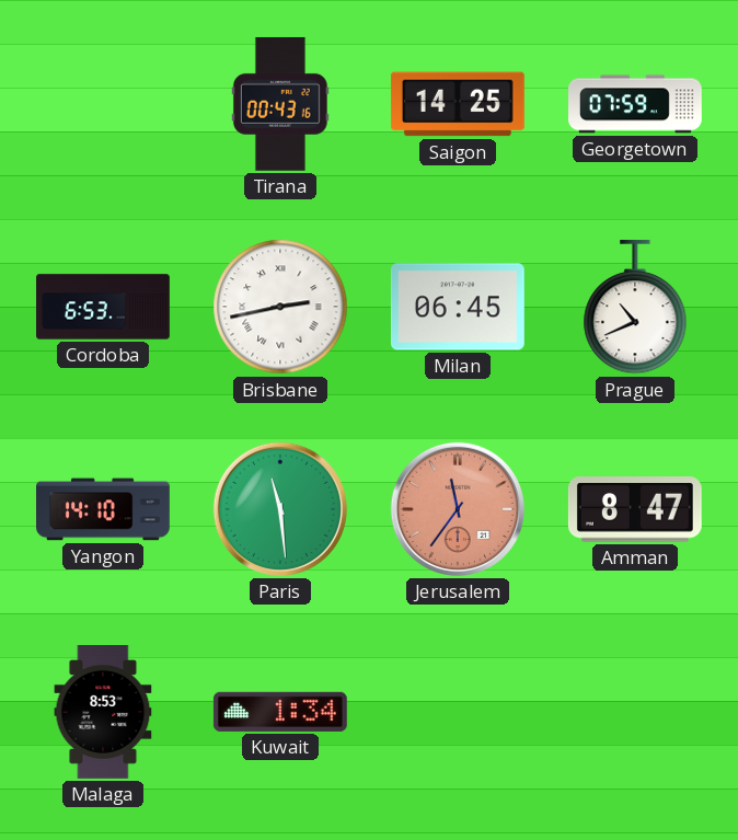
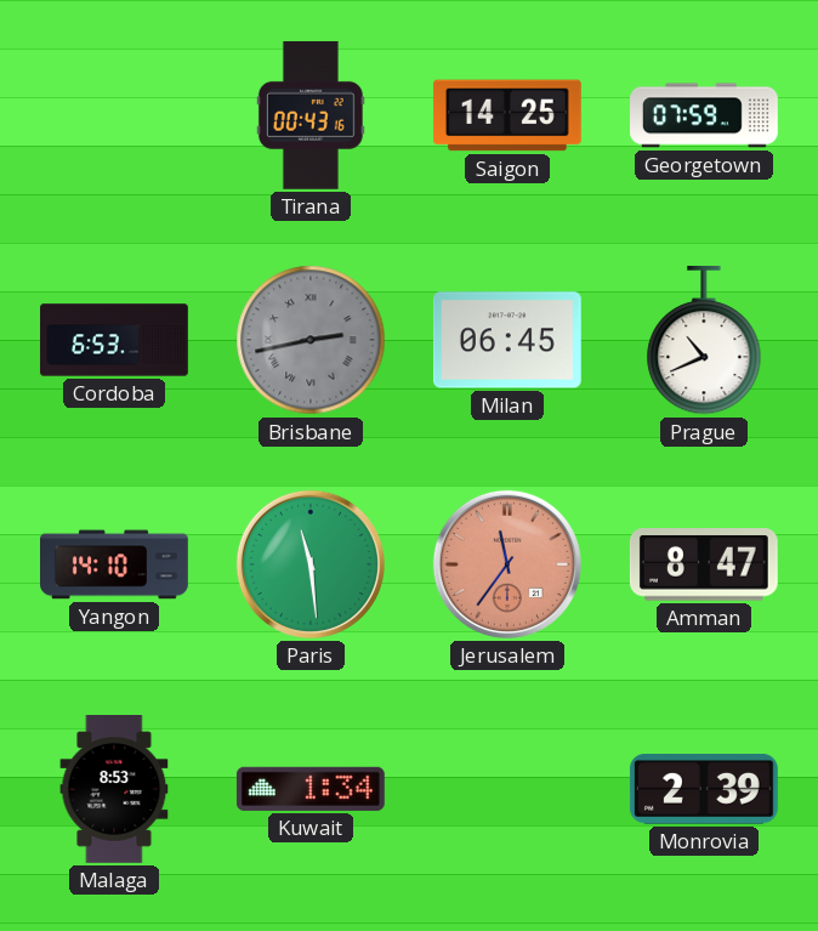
Brisbane dial: white -> grey (311, 340)
Monrovia: none -> 2:39 (704, 790)
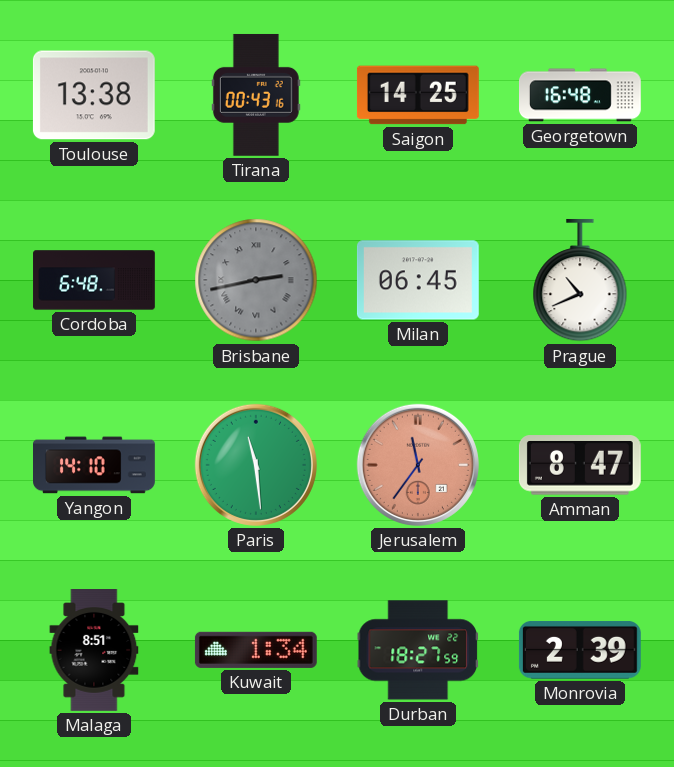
Toulouse: none -> 13:38 (94, 95)
Georgetown: 07:59 -> 16:48 (581, 95)
Cordoba: 6:53 -> 6:48 (94, 280)
Malaga: 8:53 -> 8:51 (94, 651)
Durban: none -> 18:27 (418, 650)
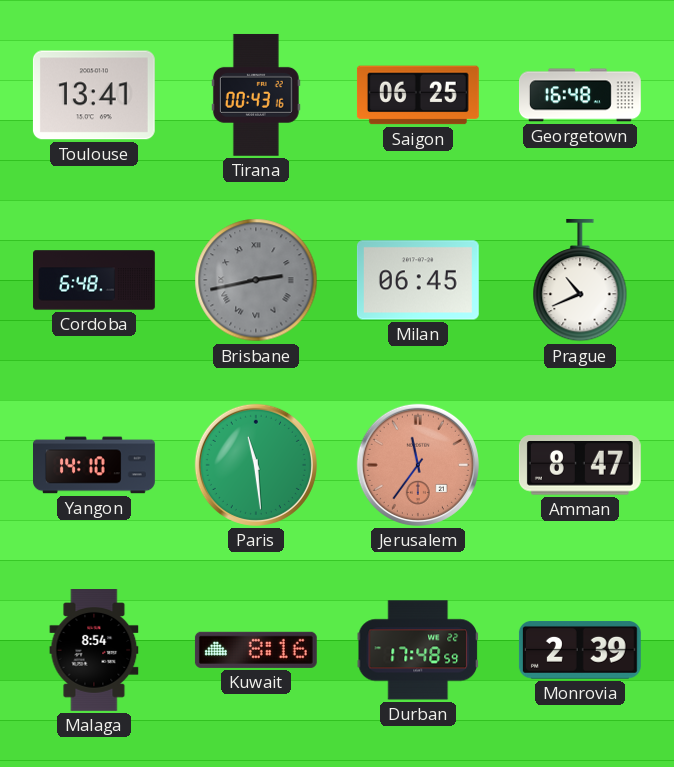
Toulouse: 13:38 -> 13:41 (94, 95)
Saigon: 14:25 -> 06:25 (418, 95)
Malaga: 8:51 -> 8:54 (94, 651)
Kuwait: 1:34 -> 8:16 (256, 650)
Durban: 18:27 -> 17:48 (418, 650)
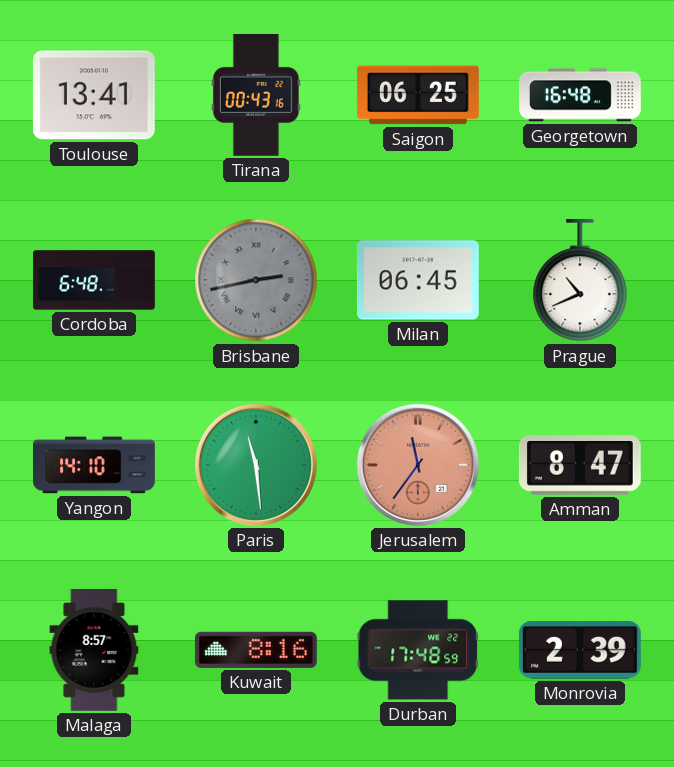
Malaga: 8:54 -> 8:57 (94, 651)
